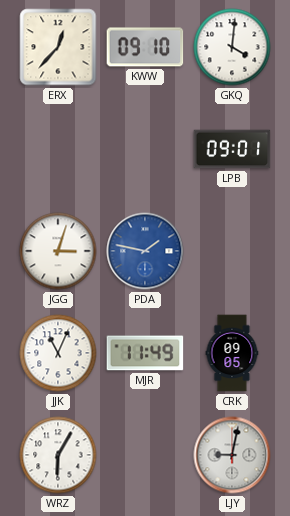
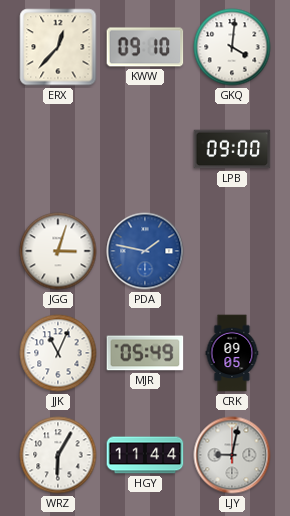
LPB: 09:01 -> 09:00 (232, 149)
MJR: 11:49 -> 05:49 (145, 353)
HGY: none -> 11:44 (145, 455)
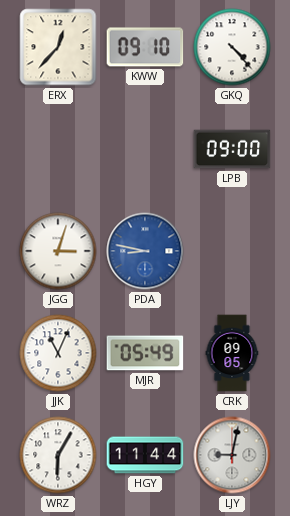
GKQ: 4:01 -> 4:23 (232, 47)
PDA: 1:47 -> 8:47 (145, 251)
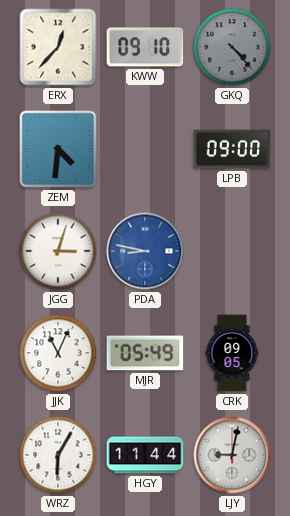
GKQ dial: white -> grey (232, 47)
ZEM: none -> 4:31 (58, 149)
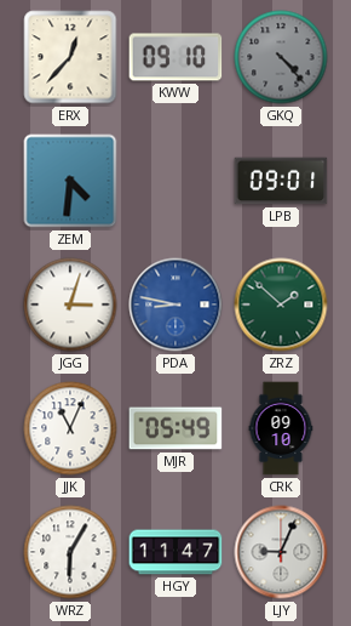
LPB: 09:00 -> 09:01 (281, 181)
ZRZ: none -> 1:52 (281, 305)
CRK: 09:05 -> 09:10 (281, 428)
HGY: 11:44 -> 11:47 (175, 552)
LJY: 9:02 -> 9:04 (281, 552)
